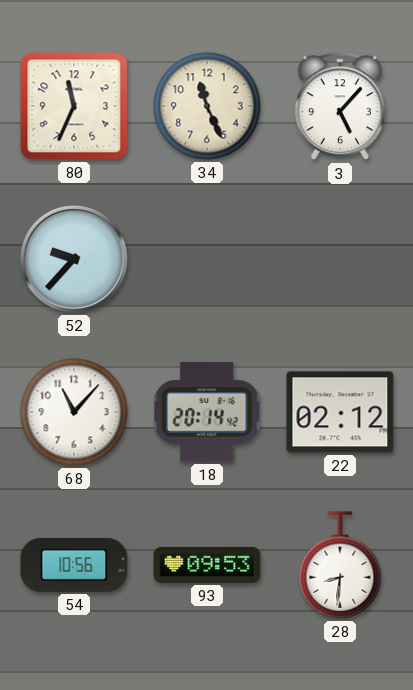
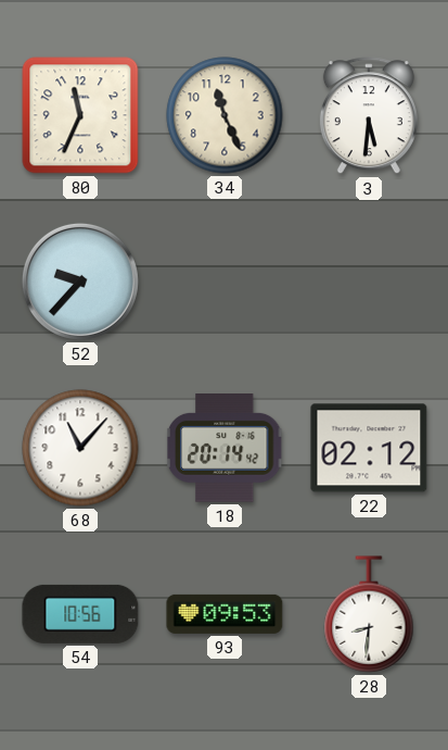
3: 5:07 -> 5:31 (369, 116)
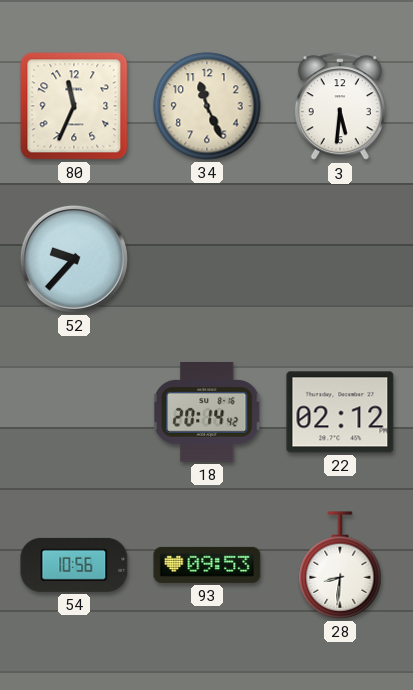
68: 11:07 -> none (80, 448)
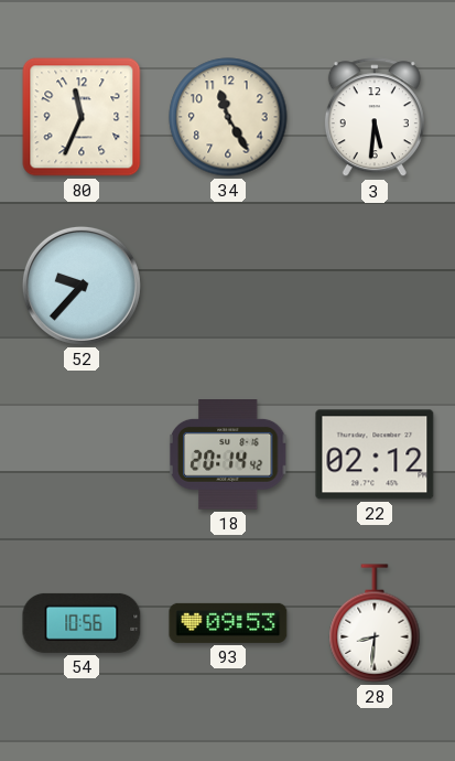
34: 11:26 -> 11:25 (228, 117)
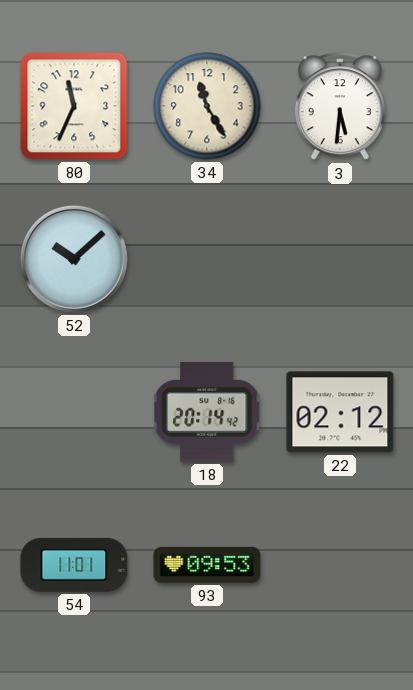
52: 9:37 -> 10:08 (74, 259)
54: 10:56 -> 11:01 (74, 565)
28: 8:31 -> none (375, 623)
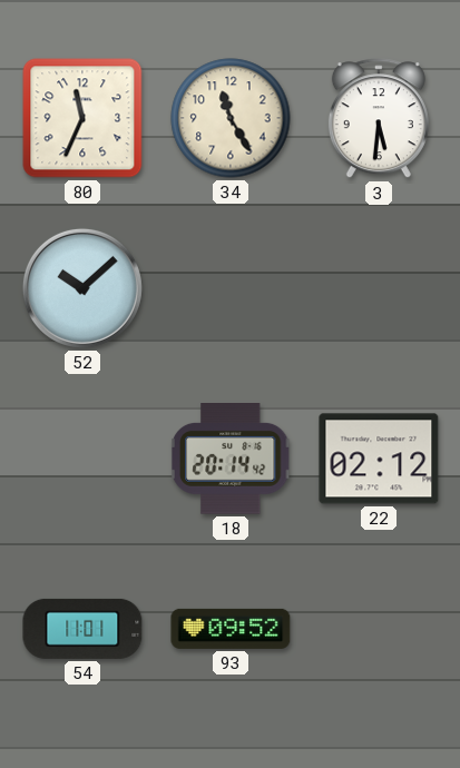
93: 09:53 -> 09:52 (231, 629)
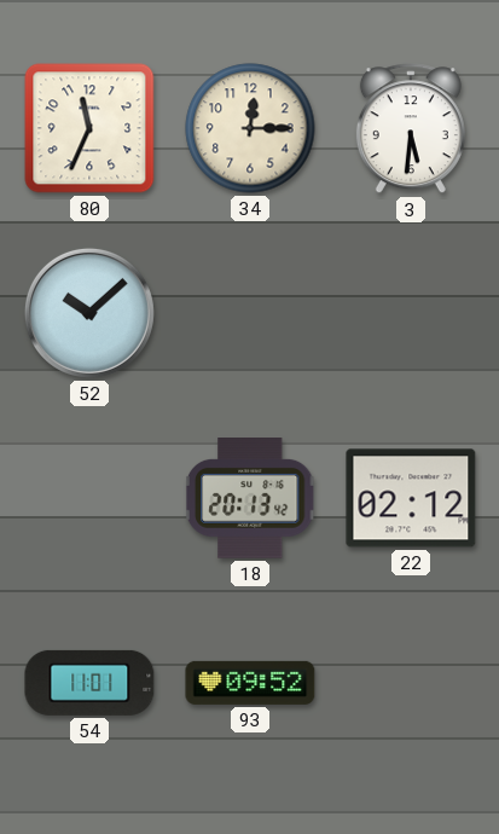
34: 11:25 -> 12:15 (250, 128)
18: 20:14 -> 20:13 (250, 499)
